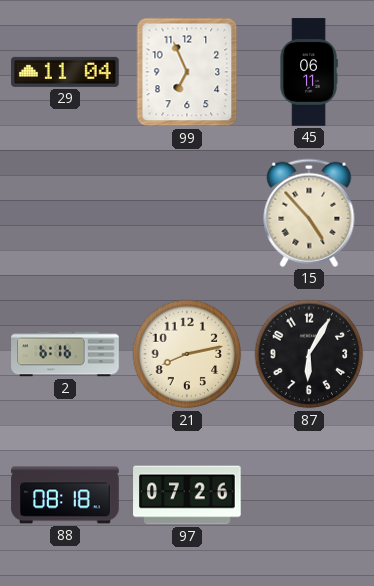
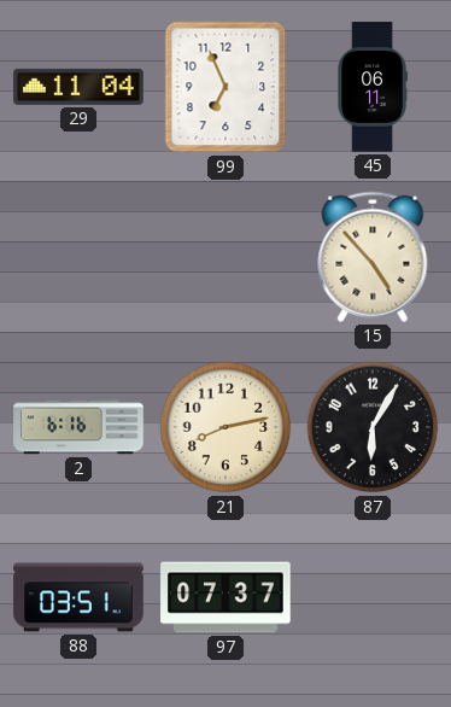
88: 08:18 -> 03:51 (78, 597)
97: 07:26 -> 07:37 (225, 597)
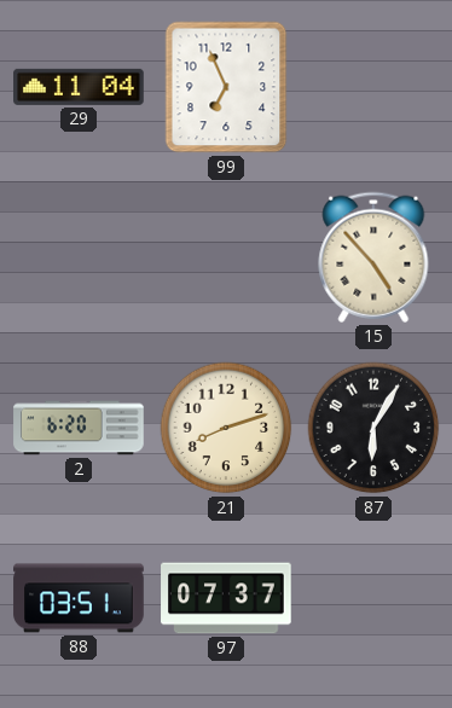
45: 06:11 -> none (373, 87)
2: 6:16 -> 6:20 (79, 428)
21: 8:13 -> 8:12 (226, 428)
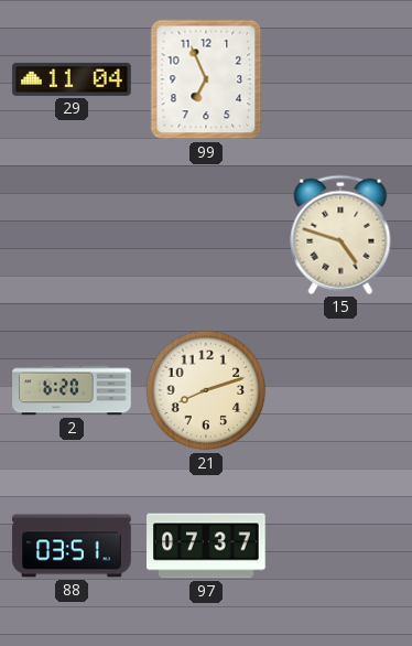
15: 4:53 -> 4:48 (340, 235)
87: 6:05 -> none (373, 428)
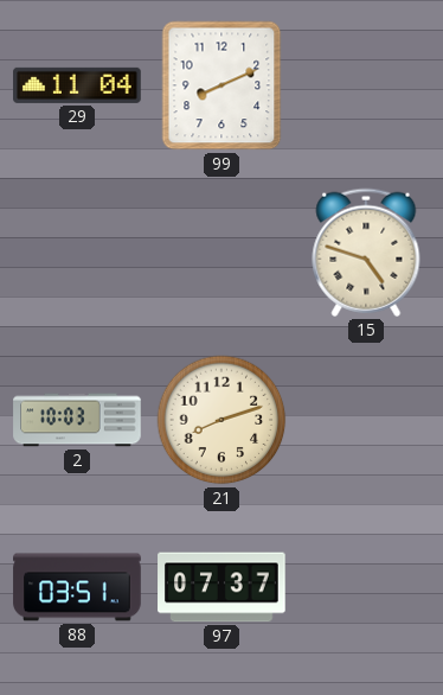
99: 6:56 -> 8:11 (221, 85)
2: 6:20 -> 10:03 (77, 420)
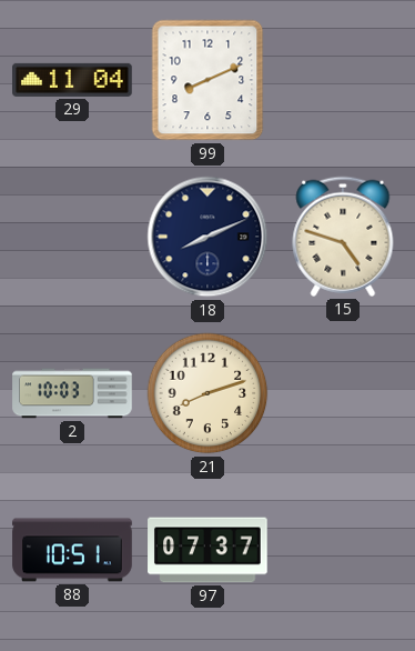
18: none -> 8:11 (207, 237)
88: 03:51 -> 10:51 (72, 550)
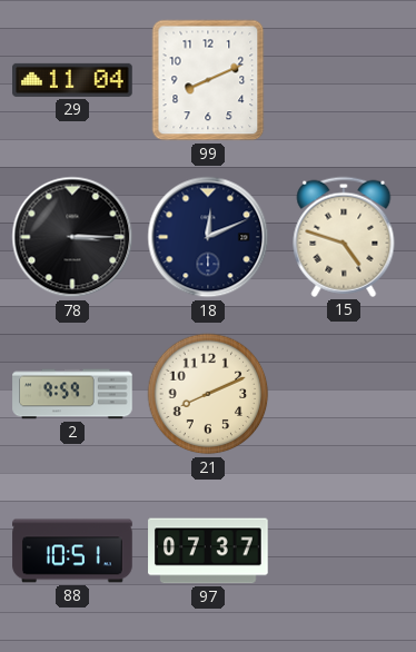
78: none -> 3:15 (72, 237)
18: 8:11 -> 12:11 (208, 237)
2: 10:03 -> 9:59 (72, 394)
21: 8:12 -> 8:11 (208, 394)
